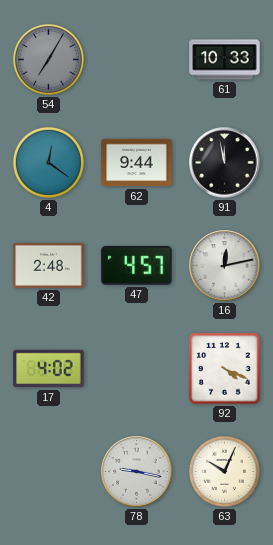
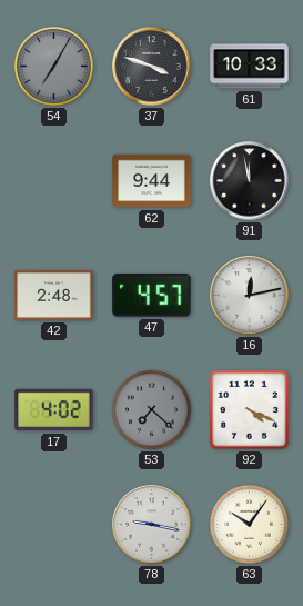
37: none -> 3:48 (152, 67)
4: 12:21 -> none (48, 162)
53: none -> 7:22 (151, 409)
63: 10:04 -> 10:06 (249, 524)
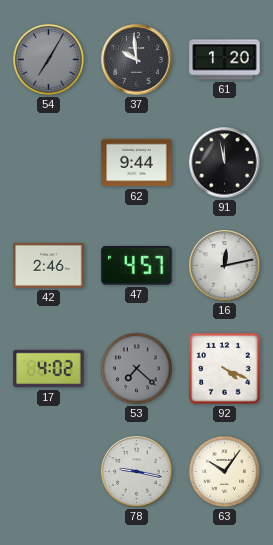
37: 3:48 -> 9:59 (137, 60)
61: 10:33 -> 1:20 (225, 60)
42: 2:48 -> 2:46 (49, 265)
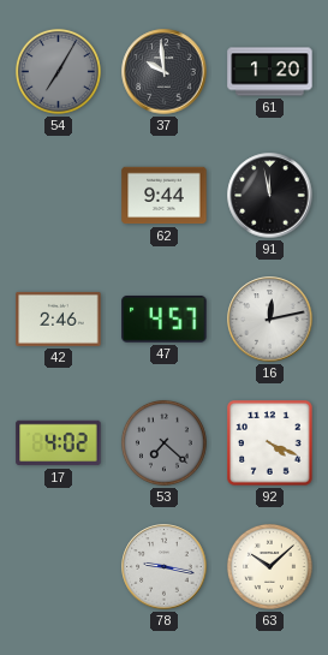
63: 10:06 -> 10:08 (269, 566)
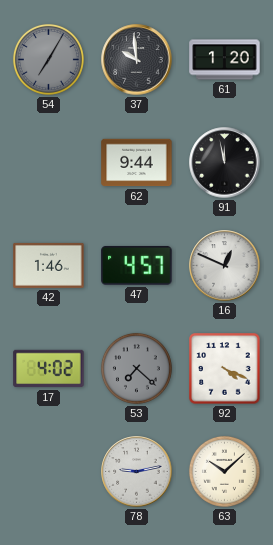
42: 2:46 -> 1:46 (49, 265)
16: 12:13 -> 12:49 (225, 266)
78: 9:17 -> 9:13 (137, 472)
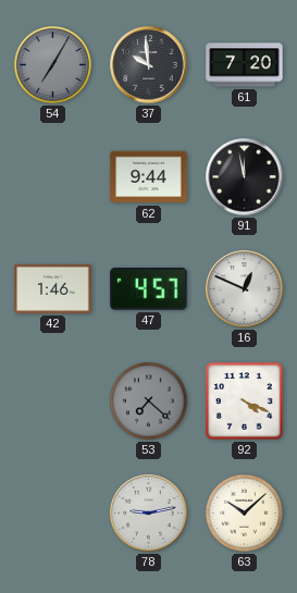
61: 1:20 -> 7:20 (245, 65)
17: 4:02 -> none (49, 369)
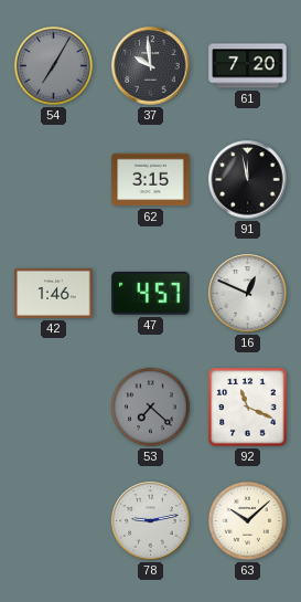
62: 9:44 -> 3:15 (151, 180)
92: 4:19 -> 11:19 (248, 408)
